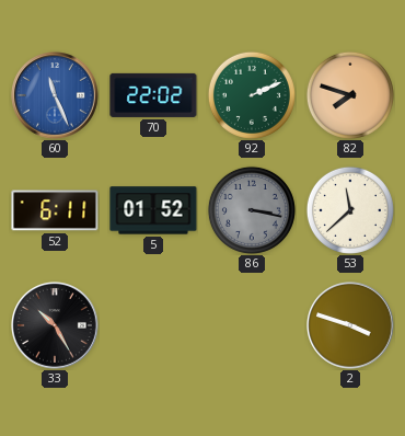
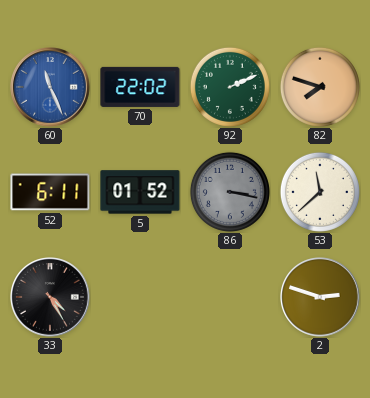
33: 10:25 -> 4:25 (51, 298)
2: 3:48 -> 2:48 (321, 298)
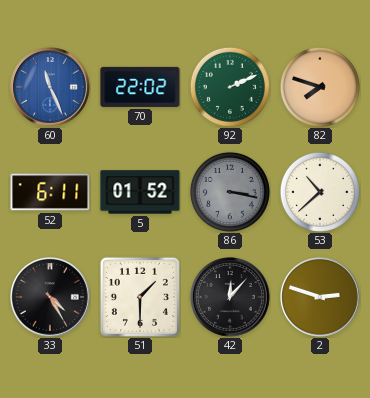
53: 11:38 -> 10:38 (320, 192)
51: none -> 1:30 (140, 297)
42: none -> 12:07 (231, 298)
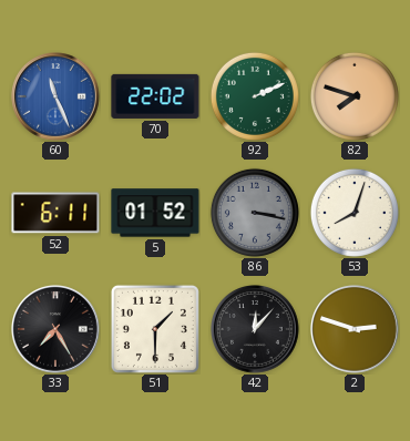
53: 10:38 -> 8:03 (355, 213)
33: 4:25 -> 7:25 (57, 330)
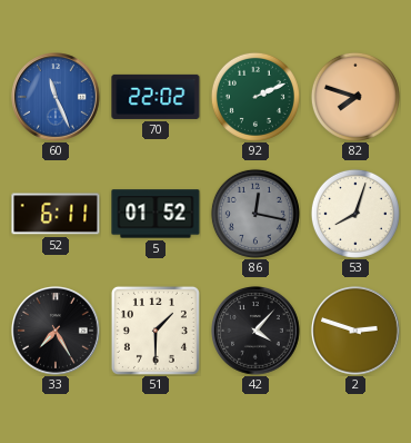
86: 3:17 -> 12:17 (255, 214)
42: 12:07 -> 4:07 (257, 332)
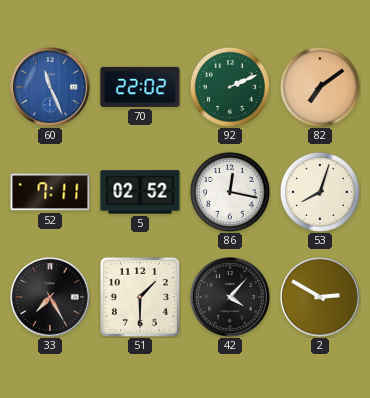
82: 7:48 -> 7:09 (320, 87)
52: 6:11 -> 7:11 (50, 192)
5: 01:52 -> 02:52 (140, 192)
86 dial: grey -> white (230, 192)
2: 2:48 -> 2:50 (321, 298)
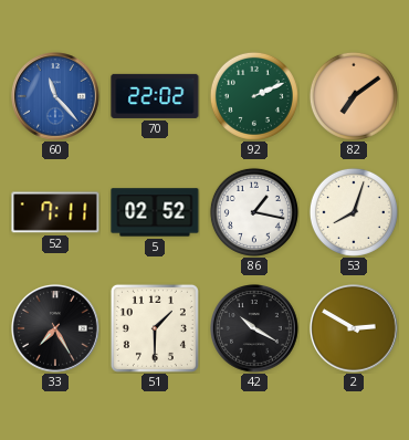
60: 11:26 -> 11:23 (56, 97)
86: 12:17 -> 1:17 (254, 212)
42: 4:07 -> 10:20 (255, 329)
